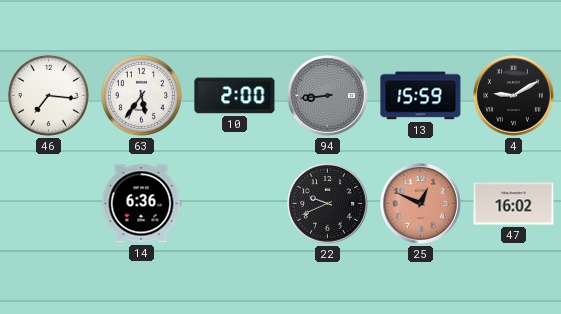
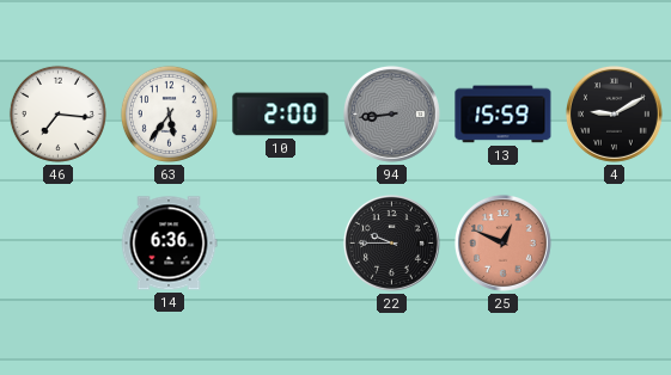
22: 9:41 -> 9:45 (392, 244)
47: 16:02 -> none (514, 204)
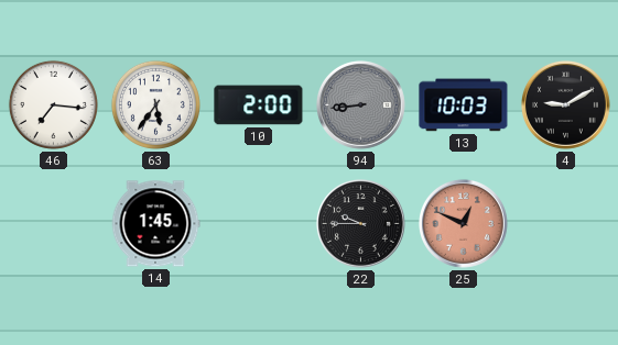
13: 15:59 -> 10:03 (464, 105)
14: 6:36 -> 1:45 (155, 224)
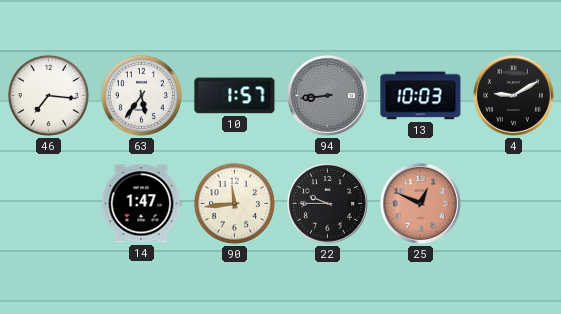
10: 2:00 -> 1:57 (235, 96)
14: 1:45 -> 1:47 (141, 204)
90: none -> 11:44 (234, 203)
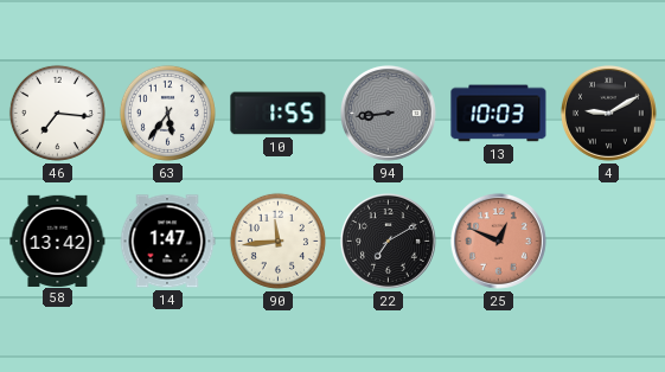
10: 1:57 -> 1:55 (279, 114)
58: none -> 13:42 (58, 240)
22: 9:45 -> 7:10 (389, 242)
